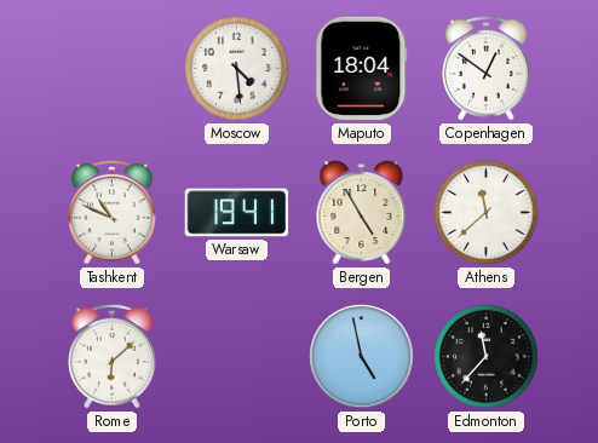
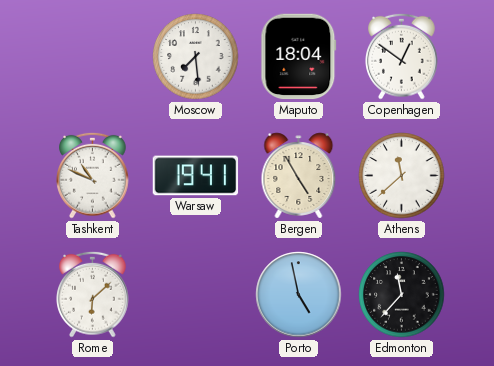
Moscow: 4:29 -> 7:29 (196, 57)
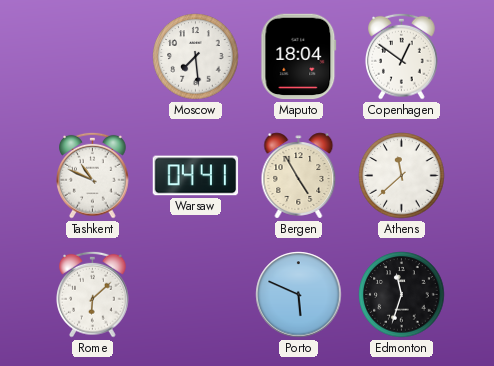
Warsaw: 19:41 -> 04:41 (196, 176)
Porto: 4:58 -> 5:49 (299, 295)
Edmonton: 11:37 -> 11:33 (402, 295)
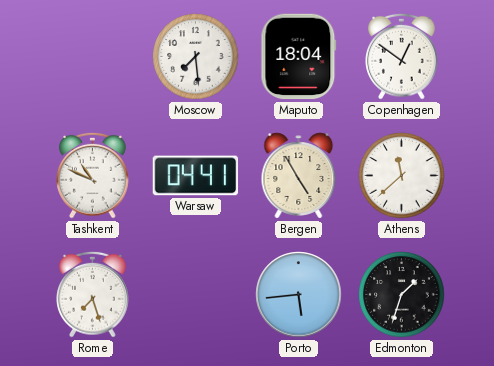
Rome: 6:08 -> 7:27 (93, 294)
Porto: 5:49 -> 5:44 (299, 295)
Edmonton: 11:33 -> 1:33 (402, 295)
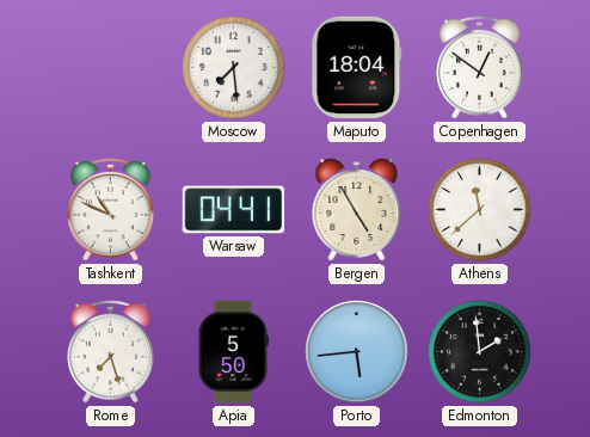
Apia: none -> 5:50 (233, 352)
Edmonton: 1:33 -> 1:59 (480, 352)
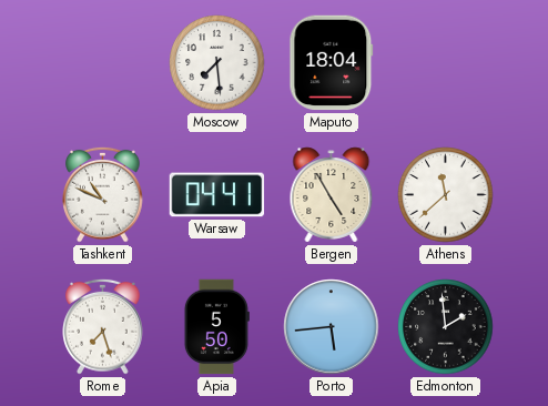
Copenhagen: 12:51 -> none (480, 67)
